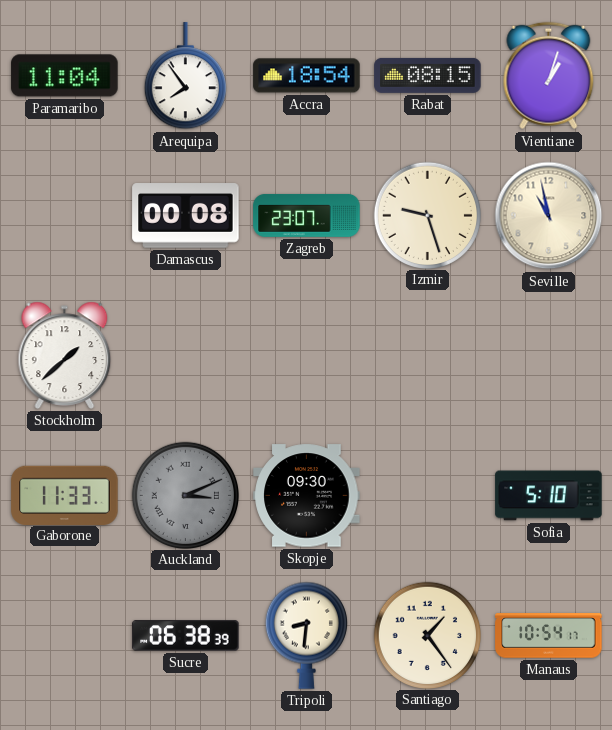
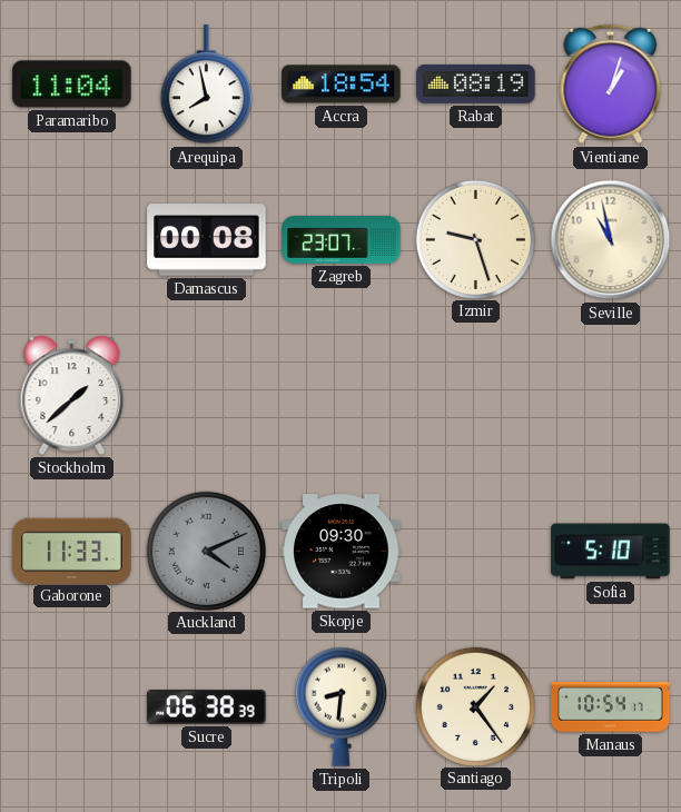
Arequipa: 7:54 -> 7:58 (206, 85)
Rabat: 08:15 -> 08:19 (476, 83)
Auckland: 3:11 -> 4:11 (206, 551)
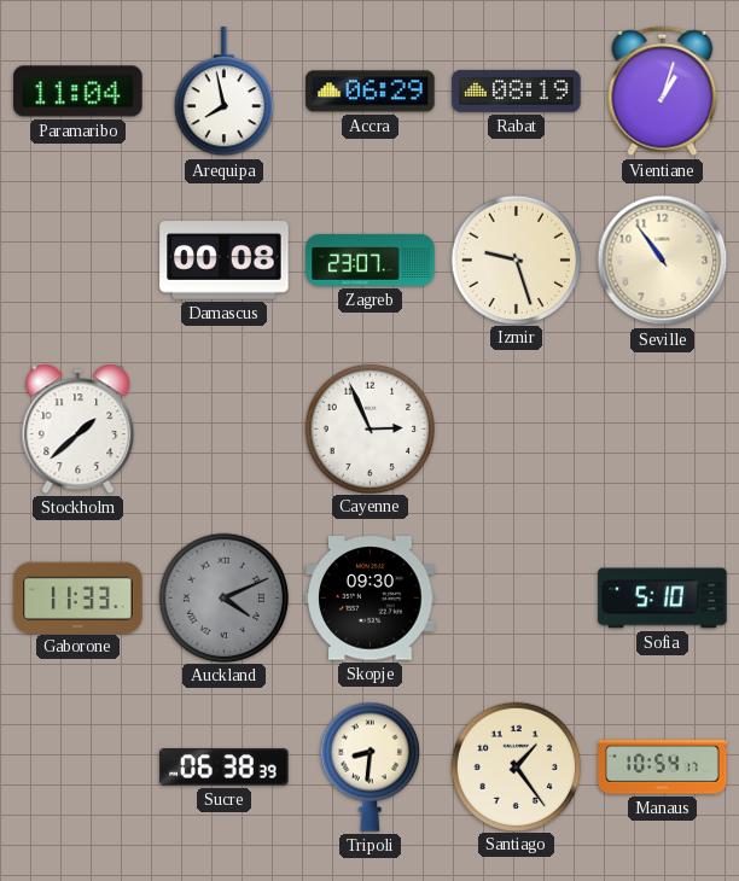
Accra: 18:54 -> 06:29 (371, 92)
Seville: 10:58 -> 10:54 (663, 261)
Cayenne: none -> 2:56 (369, 428)
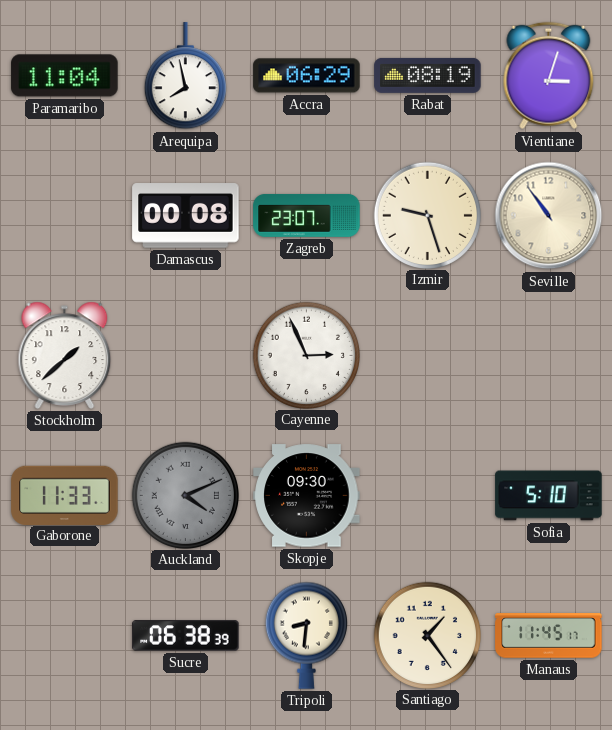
Vientiane: 1:03 -> 3:03 (549, 76)
Manaus: 10:54 -> 11:45 (549, 636)
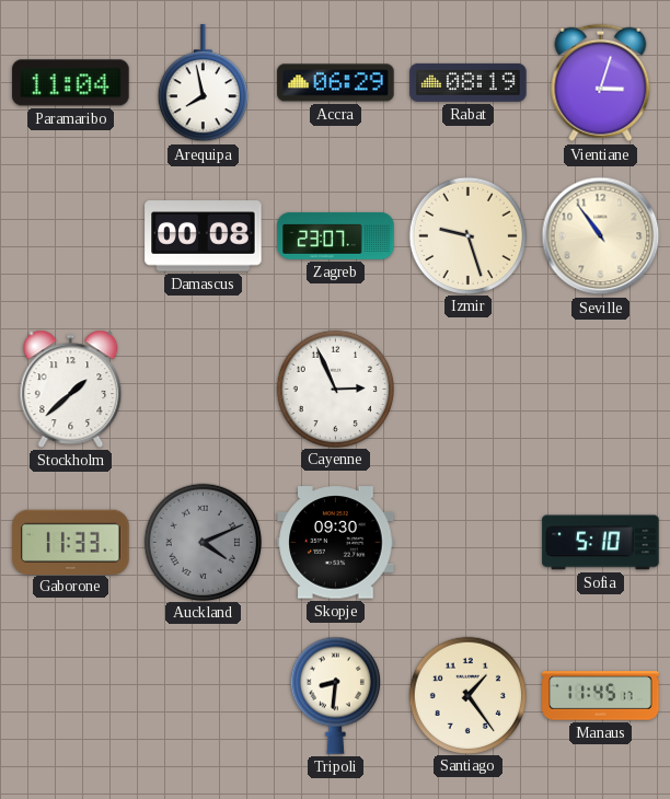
Sucre: 06:38 -> none (186, 636)
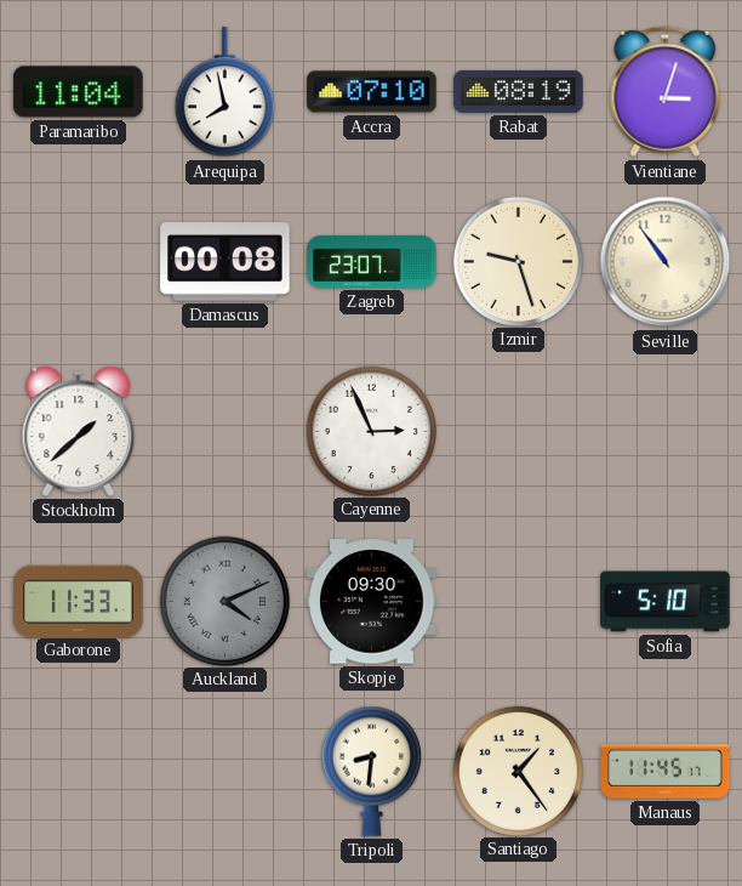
Accra: 06:29 -> 07:10 (372, 92)
